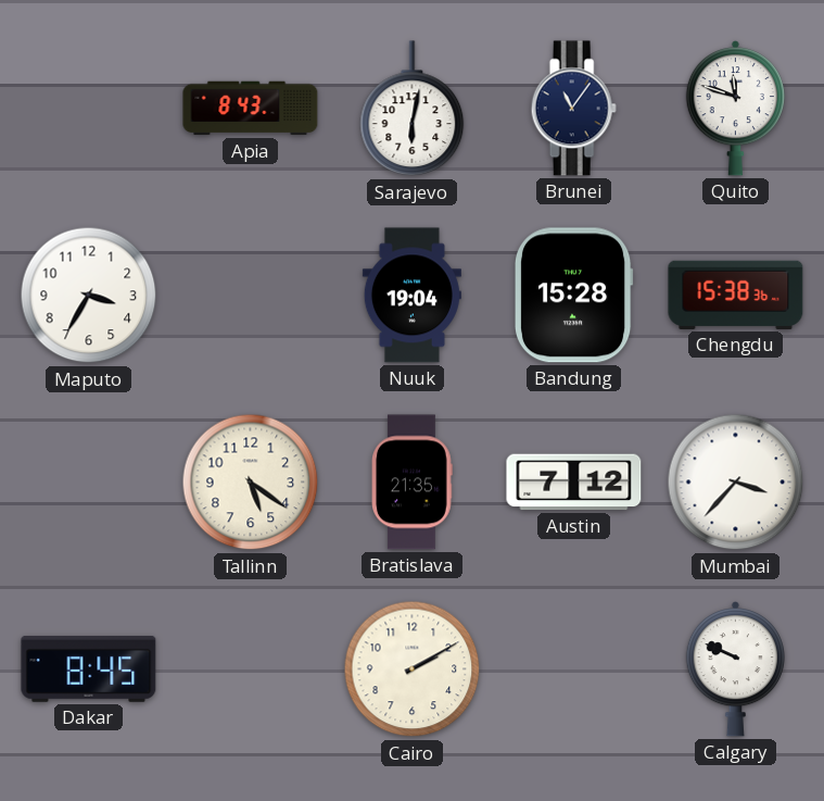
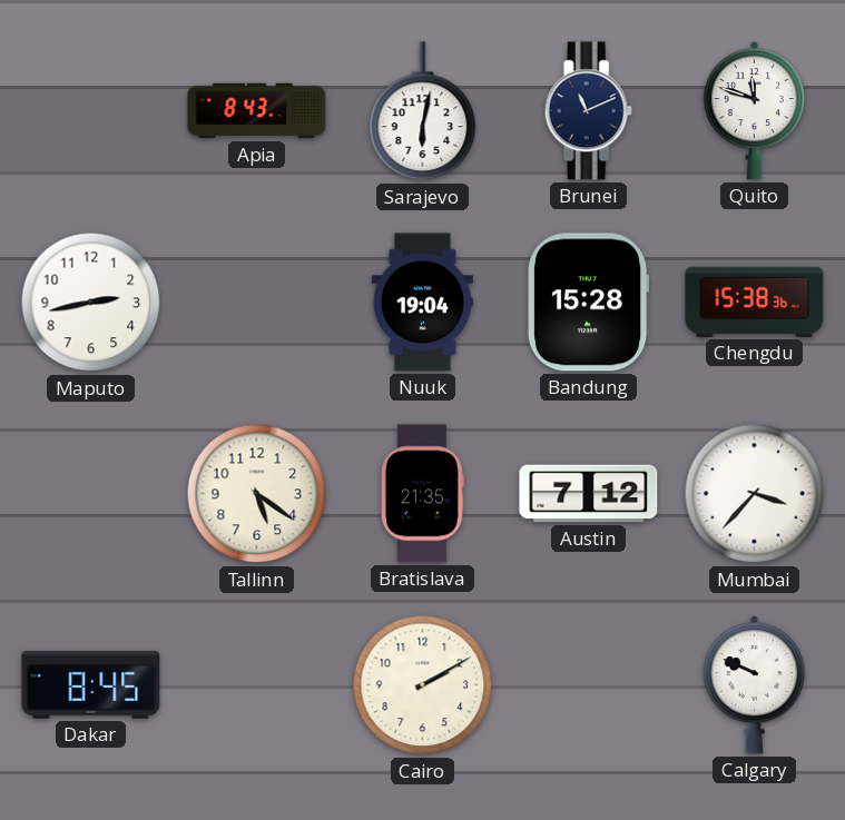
Brunei: 11:06 -> 11:11 (588, 111)
Maputo: 3:35 -> 2:43 (91, 303)
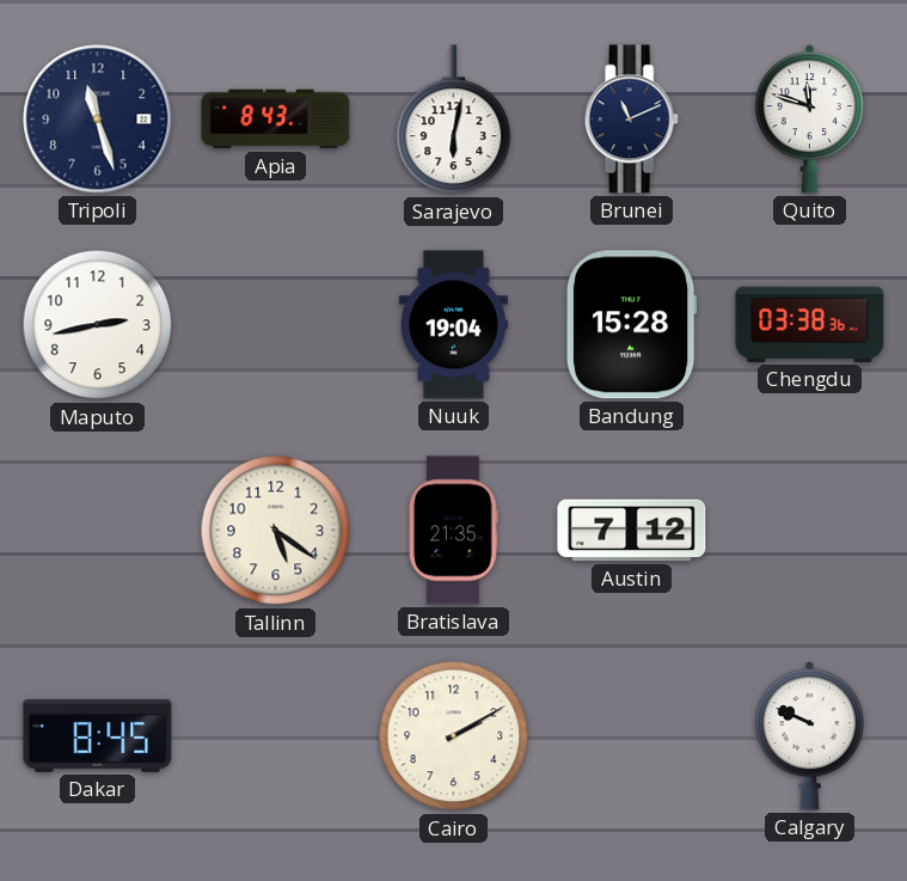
Tripoli: none -> 11:27 (98, 120)
Chengdu: 15:38 -> 03:38 (810, 324)
Mumbai: 3:37 -> none (755, 494)
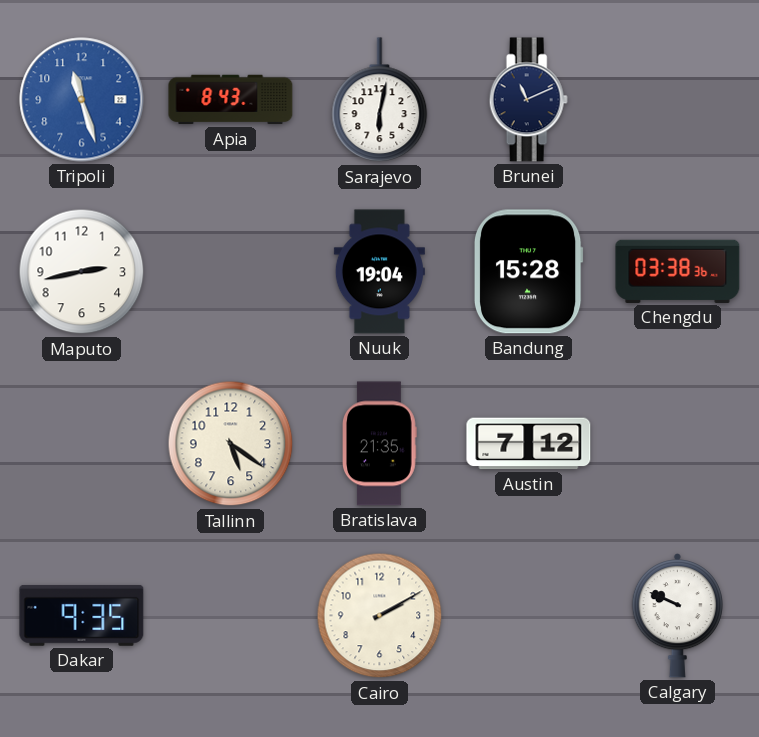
Tripoli dial: navy -> blue (82, 100)
Quito: 11:48 -> none (809, 120)
Dakar: 8:45 -> 9:35 (82, 615)
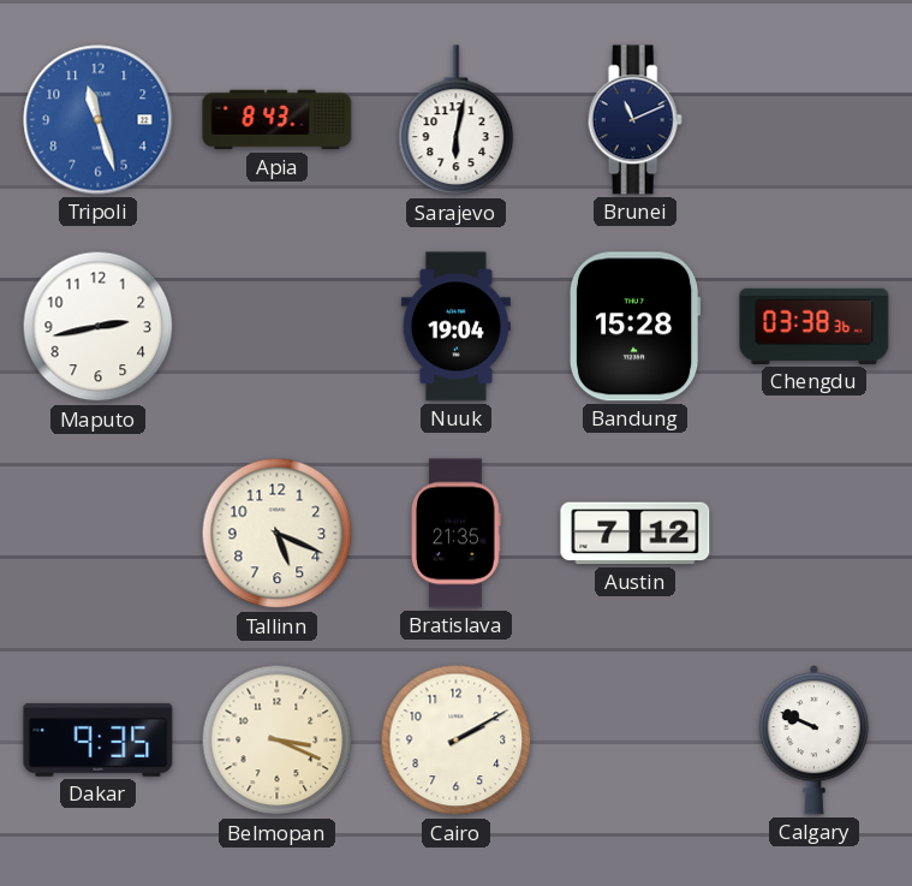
Tallinn: 5:21 -> 5:19 (278, 534)
Belmopan: none -> 3:19 (278, 741)
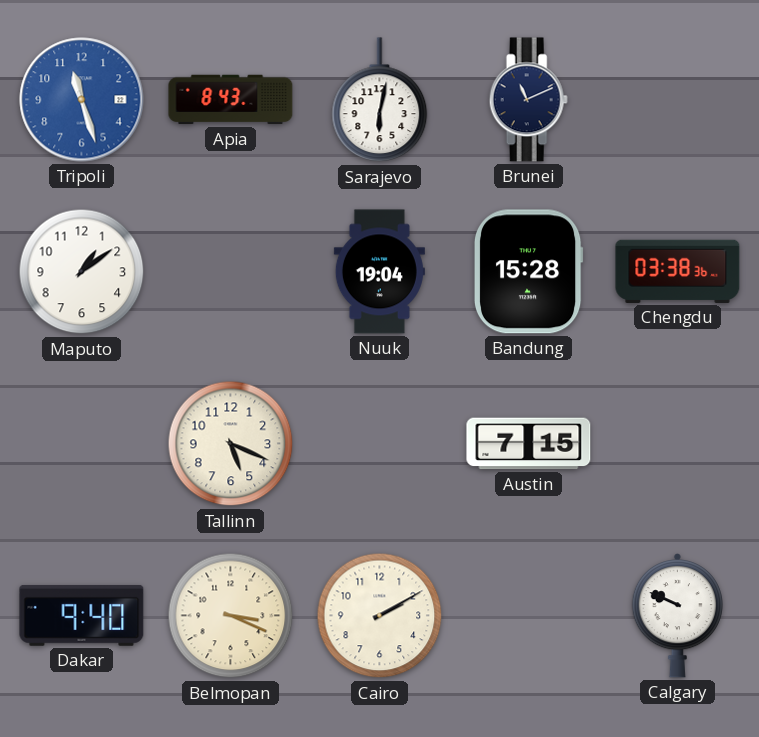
Maputo: 2:43 -> 1:09 (82, 272)
Bratislava: 21:35 -> none (457, 534)
Austin: 7:12 -> 7:15 (529, 444)
Dakar: 9:35 -> 9:40 (82, 615)
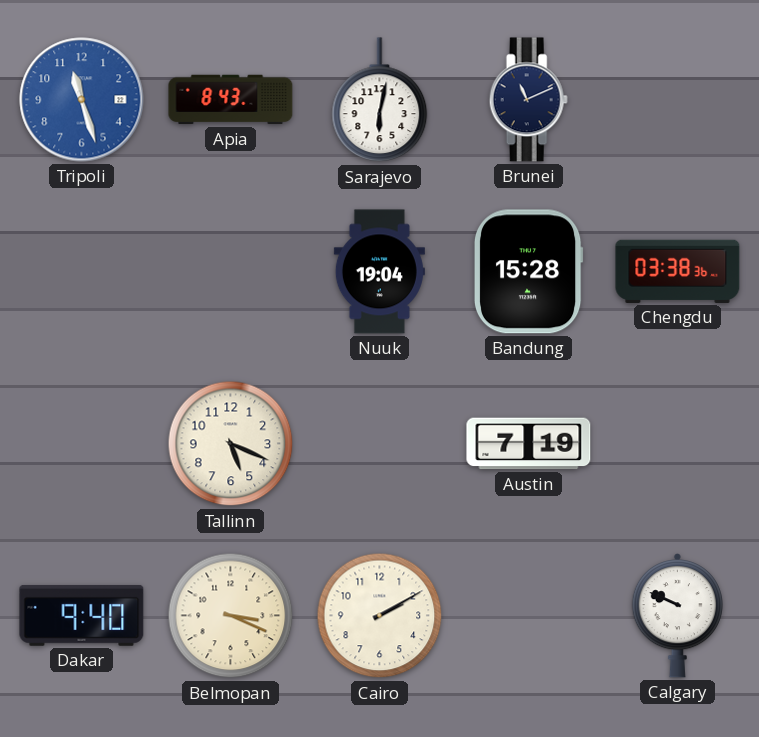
Maputo: 1:09 -> none (82, 272)
Austin: 7:15 -> 7:19 (529, 444)
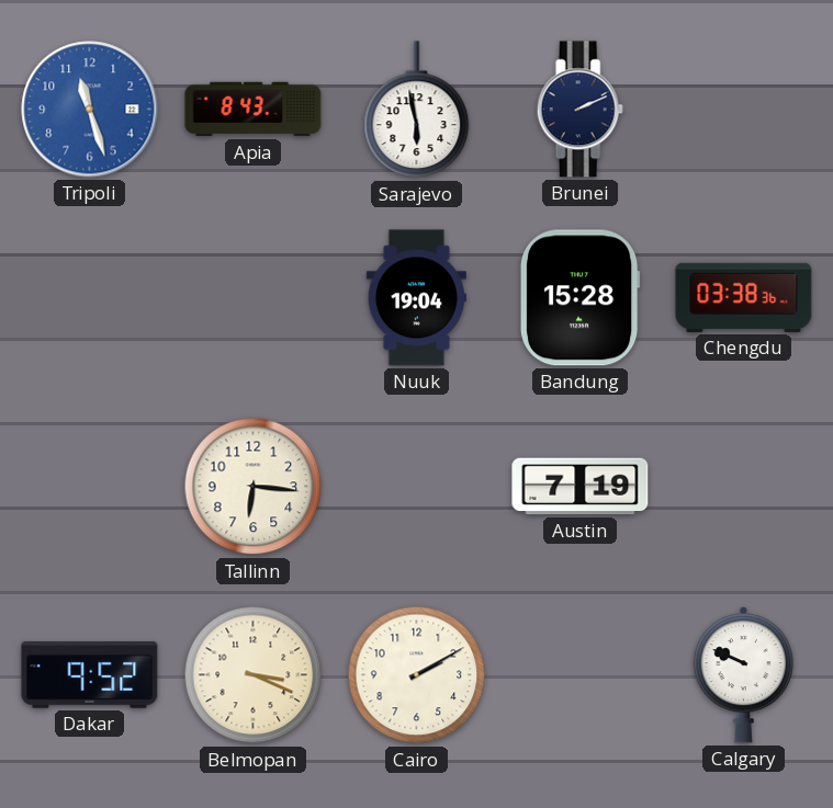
Sarajevo: 6:02 -> 5:58 (417, 110)
Brunei: 11:11 -> 2:11 (579, 110)
Tallinn: 5:19 -> 6:16 (254, 487)
Dakar: 9:40 -> 9:52 (90, 674)
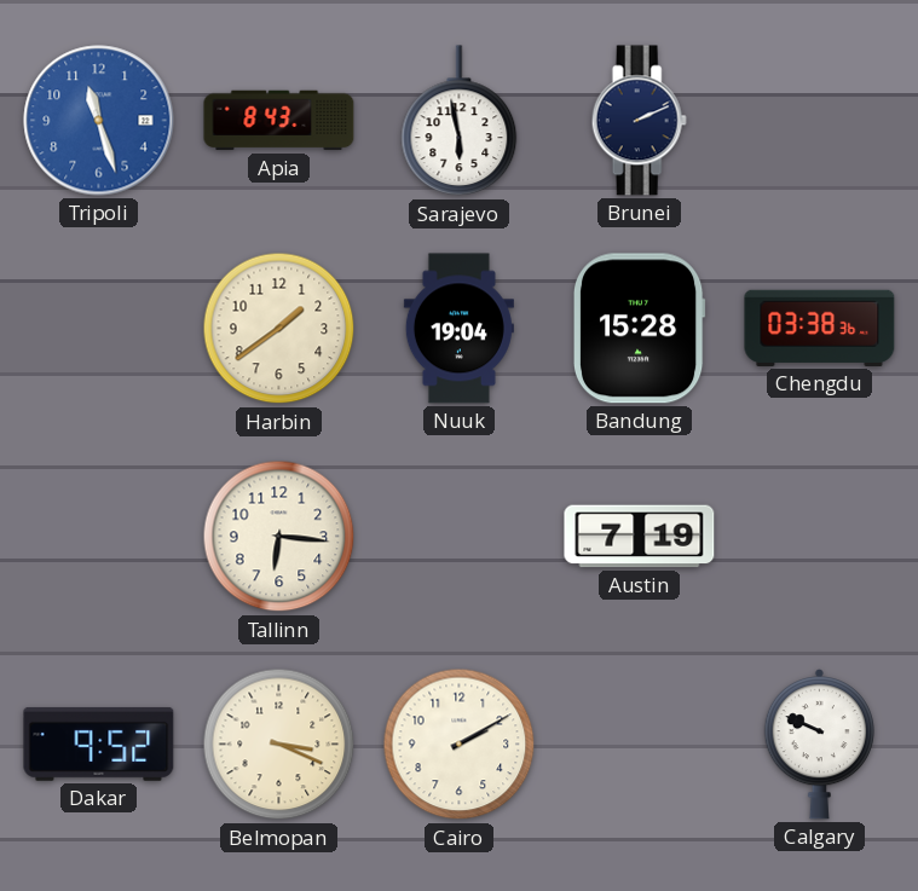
Harbin: none -> 1:39 (279, 329)
